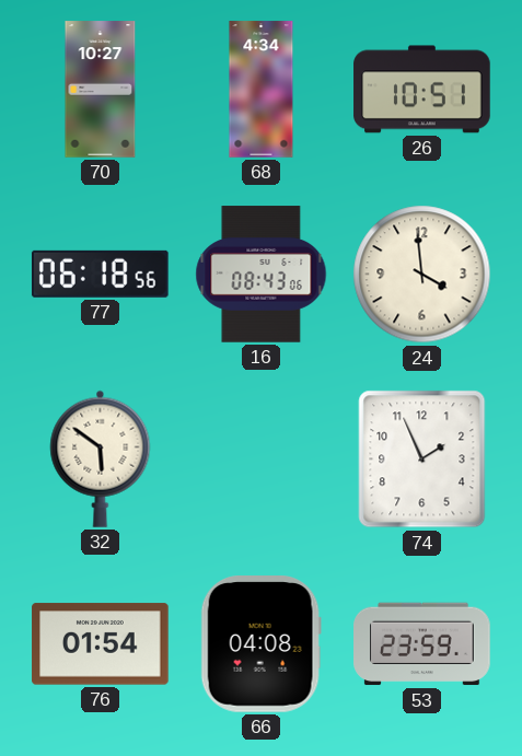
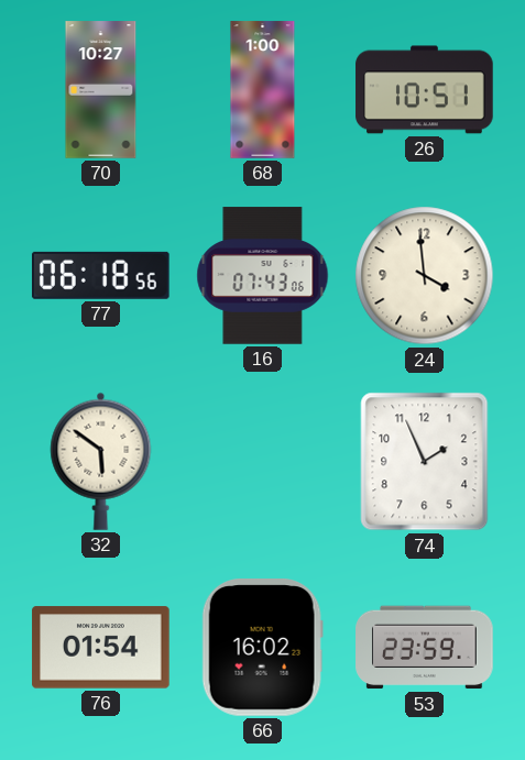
68: 4:34 -> 1:00 (263, 90)
16: 08:43 -> 07:43 (263, 276)
66: 04:08 -> 16:02 (262, 648)
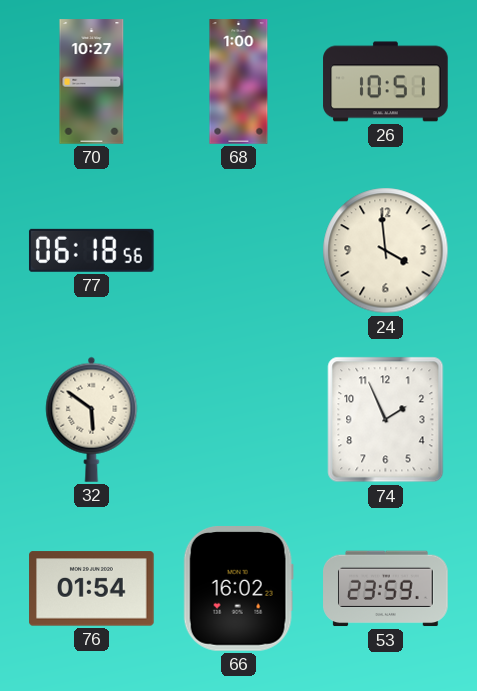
16: 07:43 -> none (263, 276)
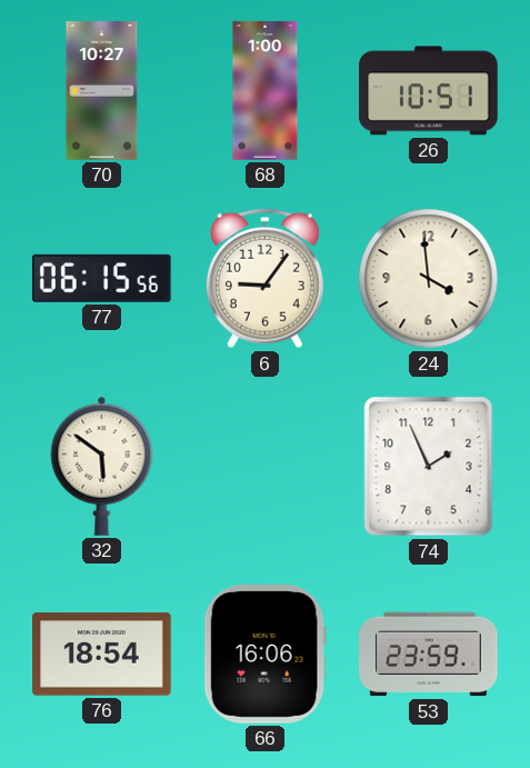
77: 06:18 -> 06:15 (101, 278)
6: none -> 9:06 (264, 279)
76: 01:54 -> 18:54 (102, 655)
66: 16:02 -> 16:06 (264, 655)
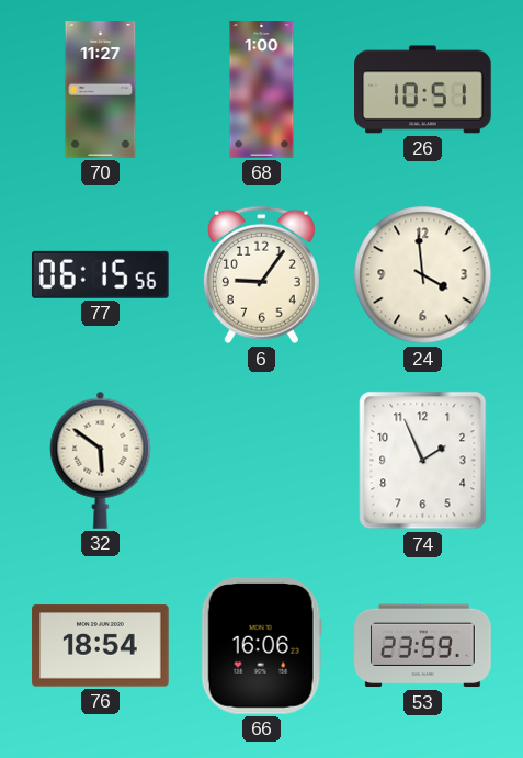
70: 10:27 -> 11:27 (101, 90)
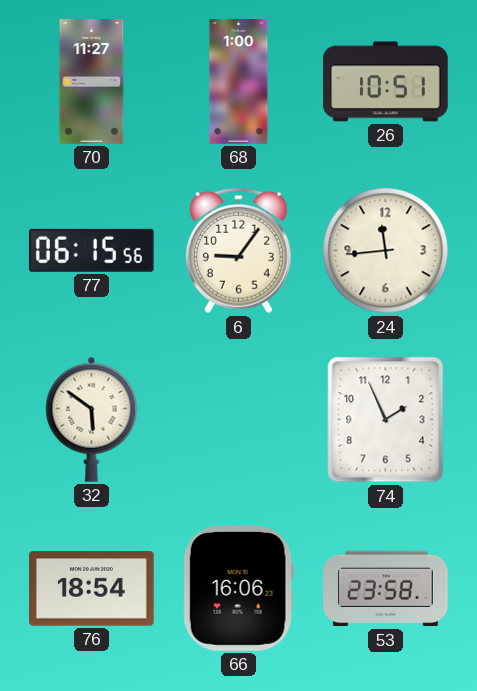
24: 3:59 -> 11:44 (386, 251)
53: 23:59 -> 23:58 (386, 589)
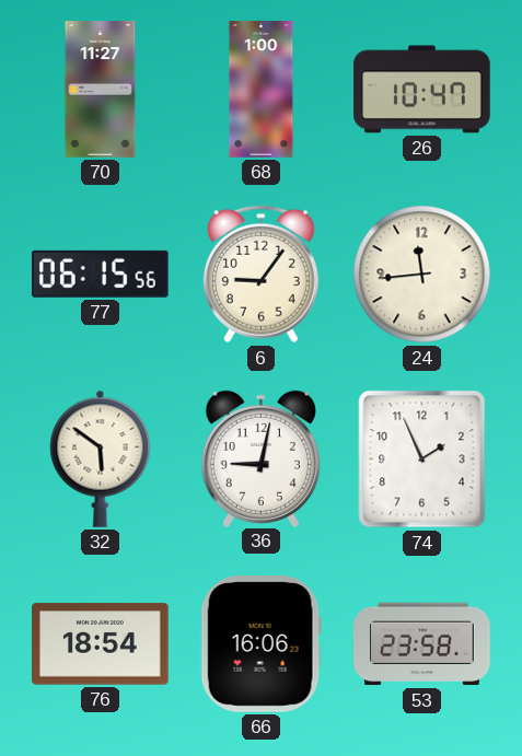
26: 10:51 -> 10:47 (422, 90)
36: none -> 9:02 (260, 458)
